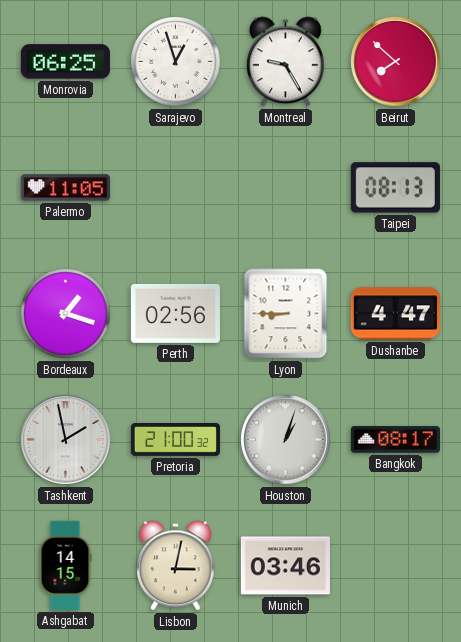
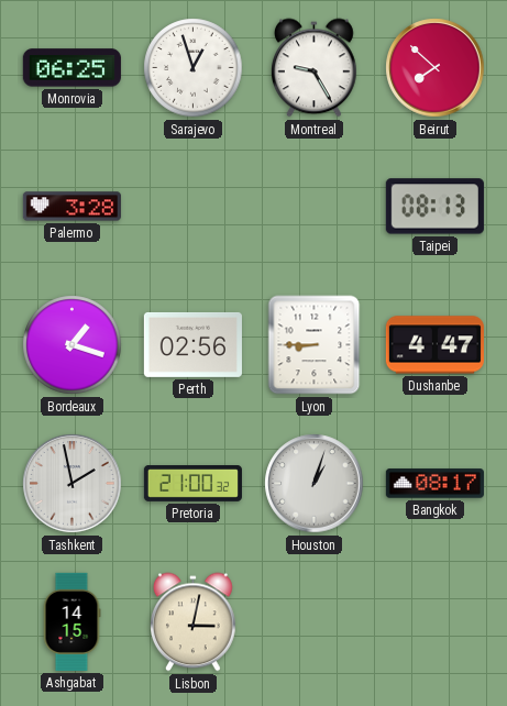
Palermo: 11:05 -> 3:28 (71, 207)
Munich: 03:46 -> none (285, 566)
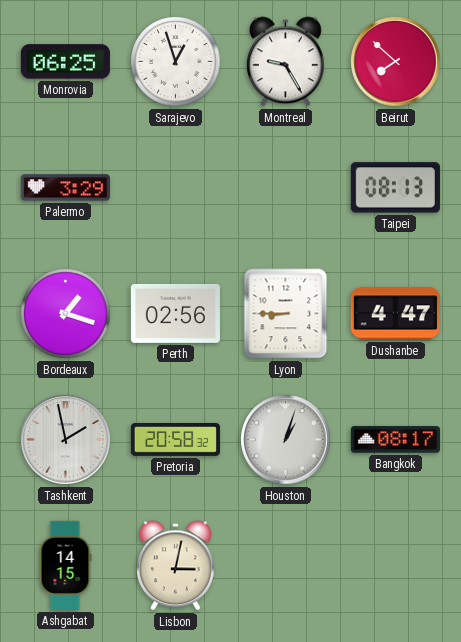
Palermo: 3:28 -> 3:29 (65, 188)
Pretoria: 21:00 -> 20:58 (175, 440)
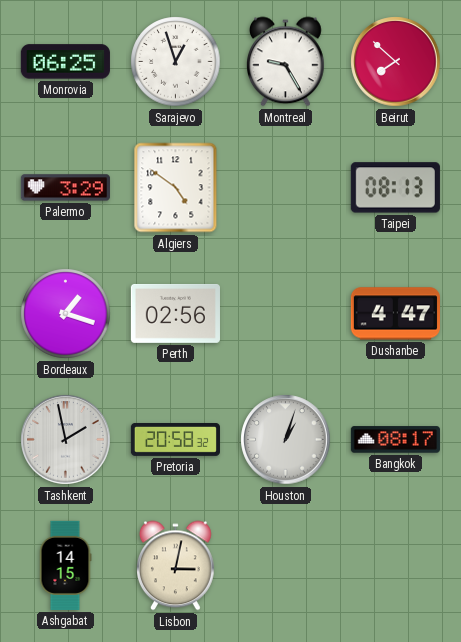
Algiers: none -> 4:51 (176, 188)
Lyon: 8:45 -> none (286, 314)
